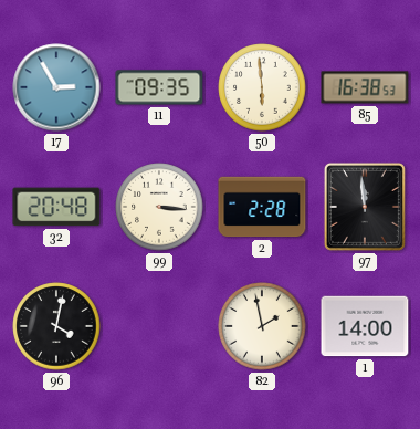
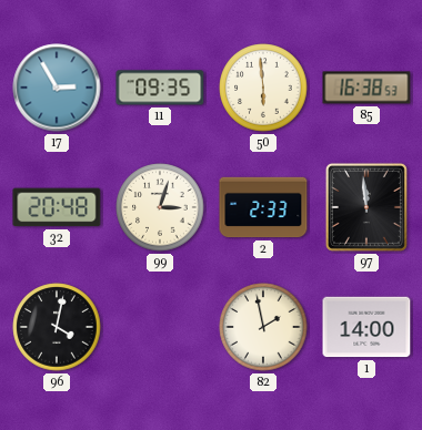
99: 3:16 -> 3:03 (160, 207)
2: 2:28 -> 2:33 (263, 207)
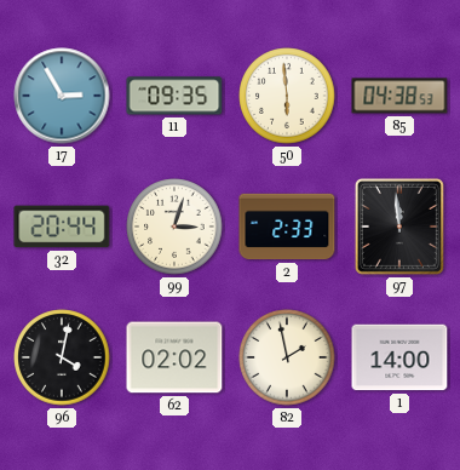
85: 16:38 -> 04:38 (399, 96)
32: 20:48 -> 20:44 (62, 227)
62: none -> 02:02 (174, 357)
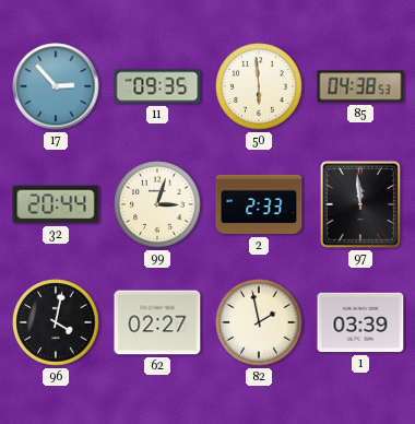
17: 2:55 -> 2:53 (56, 86)
62: 02:02 -> 02:27 (157, 322)
1: 14:00 -> 03:39 (360, 322)
